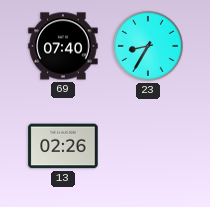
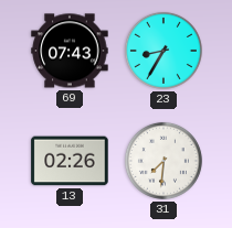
69: 07:40 -> 07:43 (70, 51)
31: none -> 7:31 (164, 161)
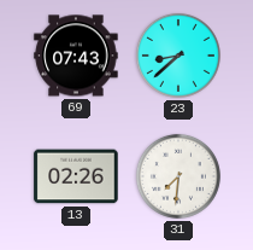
23: 8:35 -> 8:38 (178, 56)
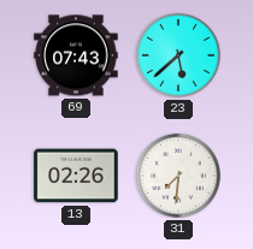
23: 8:38 -> 5:38 (178, 55)
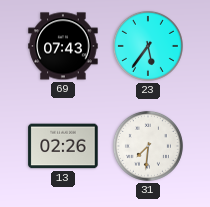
23: 5:38 -> 5:36 (148, 46)
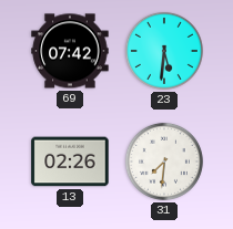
69: 07:43 -> 07:42 (70, 51)
23: 5:36 -> 5:31 (164, 51)
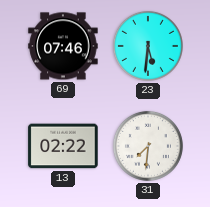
69: 07:42 -> 07:46 (63, 46)
13: 02:26 -> 02:22 (63, 146)
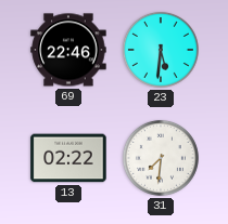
69: 07:46 -> 22:46 (68, 50)
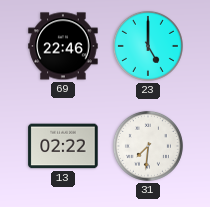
23: 5:31 -> 5:00 (148, 46)
